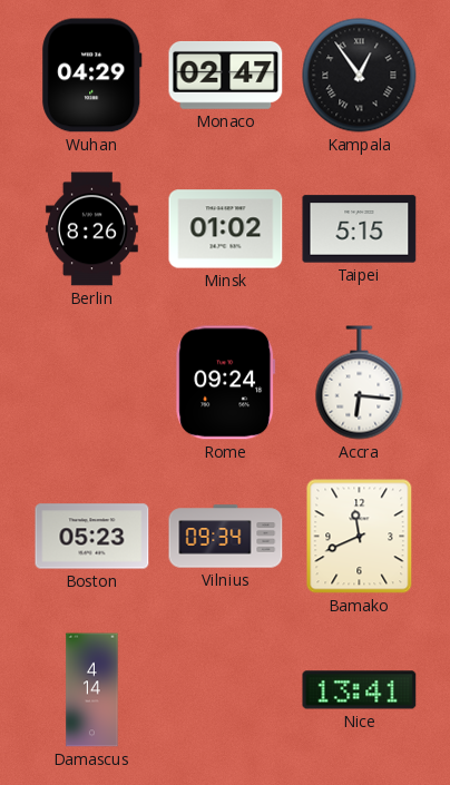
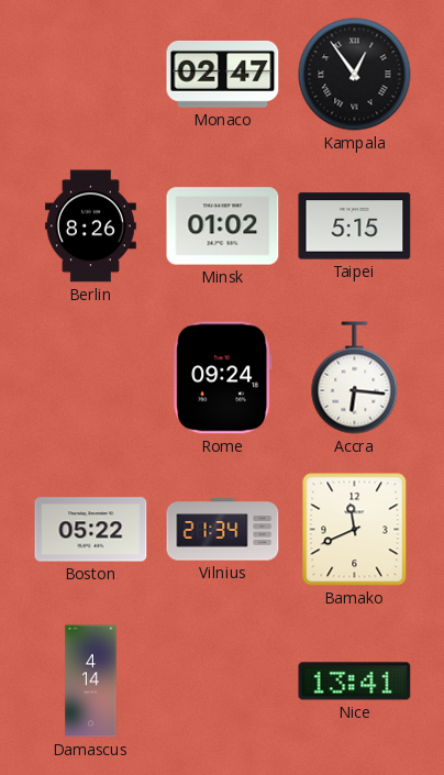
Wuhan: 04:29 -> none (92, 76)
Boston: 05:23 -> 05:22 (91, 530)
Vilnius: 09:34 -> 21:34 (223, 530)
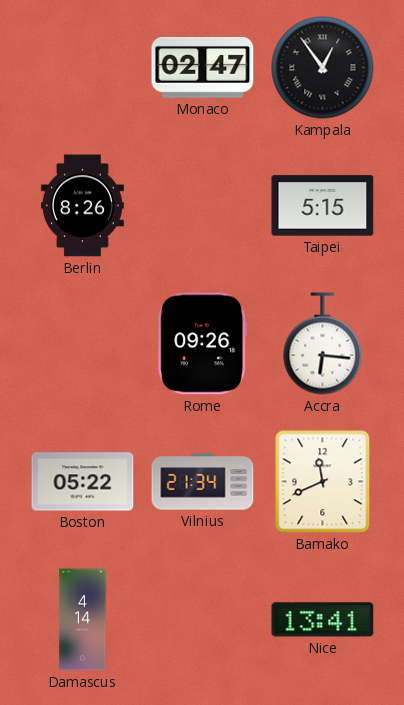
Minsk: 01:02 -> none (223, 226)
Rome: 09:24 -> 09:26 (203, 344)
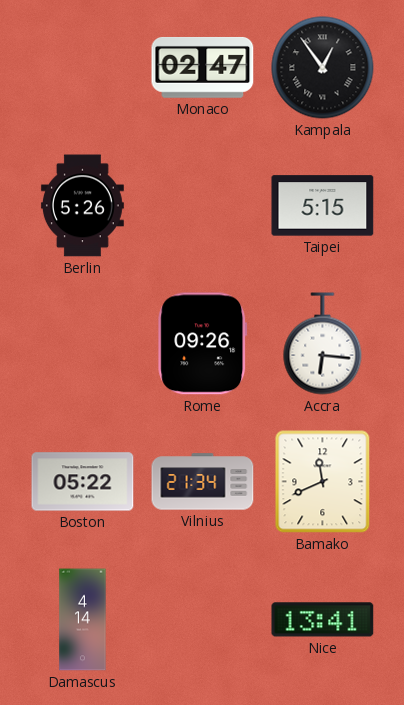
Berlin: 8:26 -> 5:26 (82, 206)
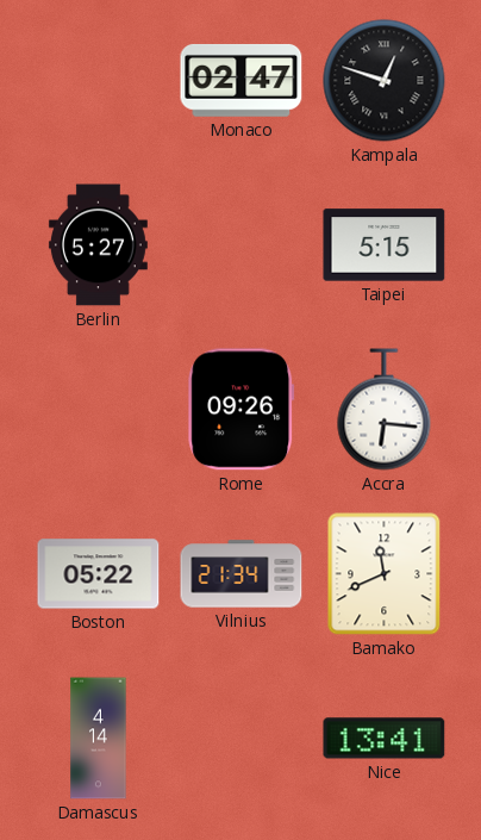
Kampala: 12:54 -> 12:48 (385, 81)
Berlin: 5:26 -> 5:27 (98, 245)
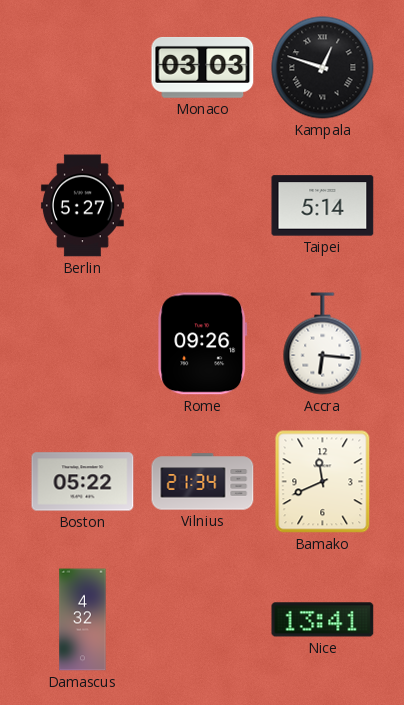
Monaco: 02:47 -> 03:03 (203, 67)
Taipei: 5:15 -> 5:14 (323, 206)
Damascus: 4:14 -> 4:32 (83, 620)
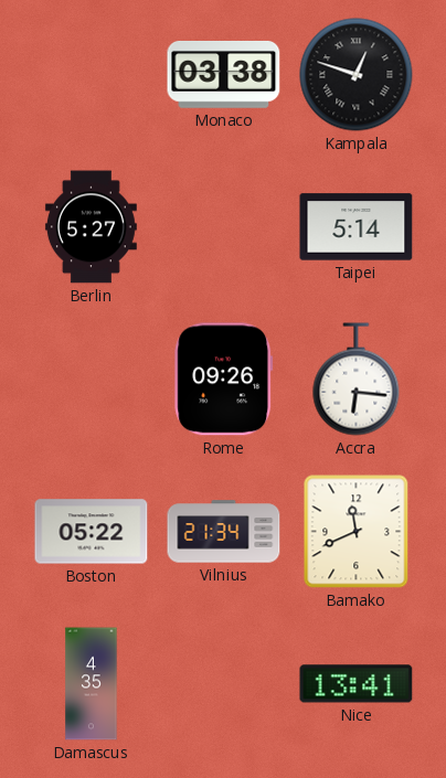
Monaco: 03:03 -> 03:38 (224, 74)
Damascus: 4:32 -> 4:35 (92, 684)
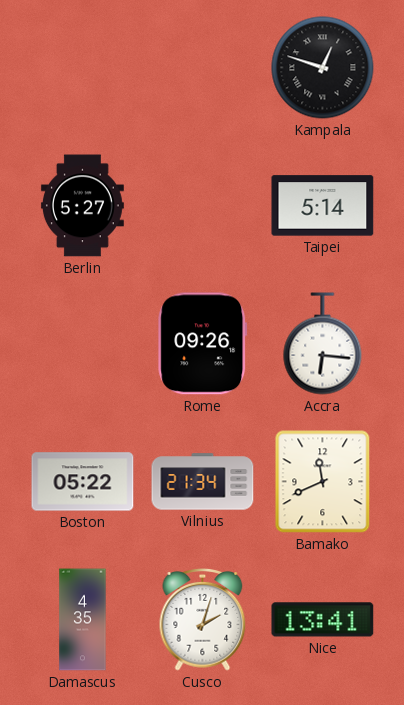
Monaco: 03:38 -> none (224, 74)
Cusco: none -> 2:03 (203, 620)
